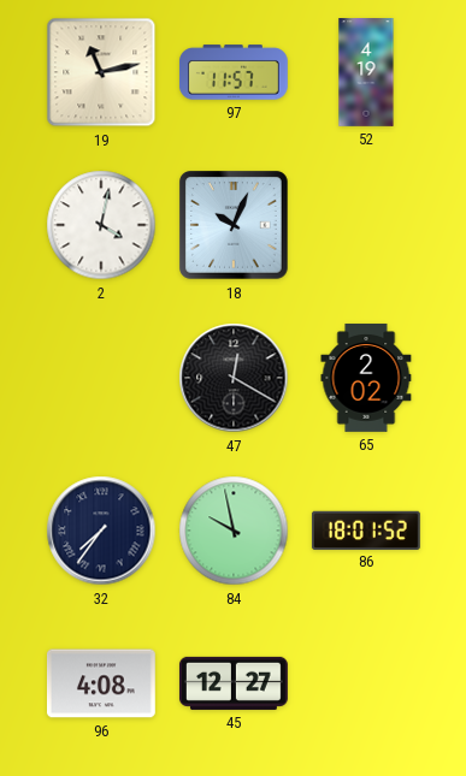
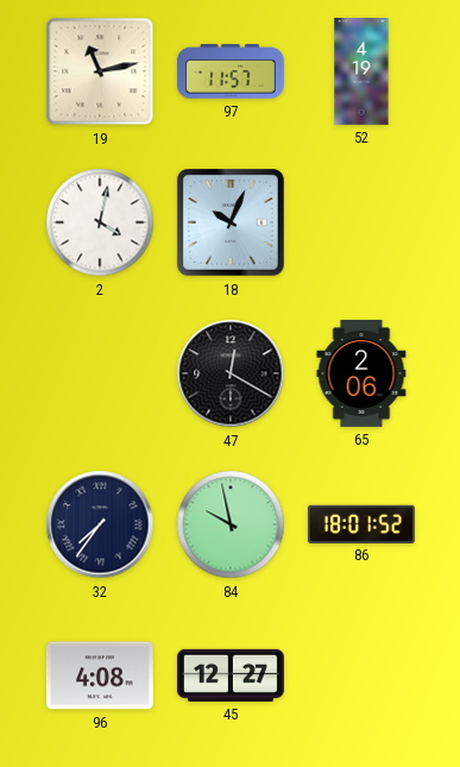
65: 2:02 -> 2:06 (361, 373)
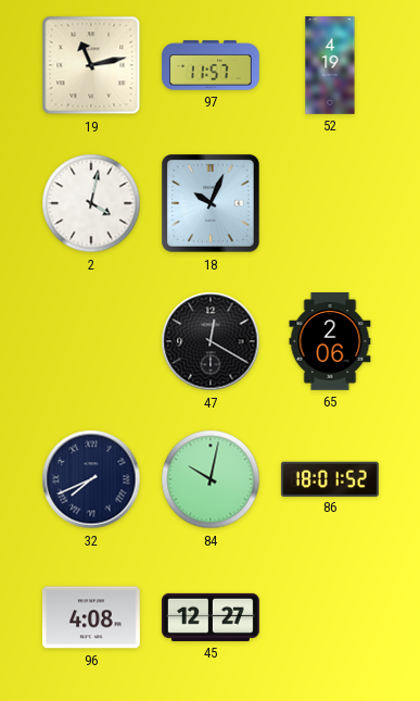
32: 7:36 -> 7:41 (91, 479)
84: 9:58 -> 10:02 (211, 479)
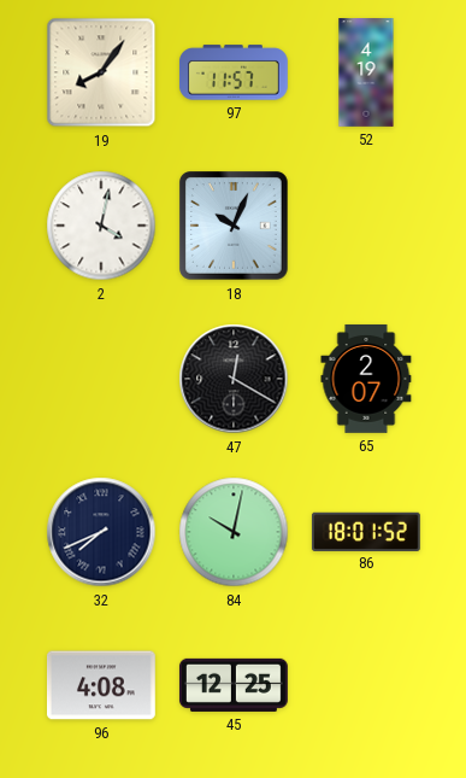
19: 11:13 -> 8:06 (101, 72)
65: 2:06 -> 2:07 (366, 379)
45: 12:27 -> 12:25 (234, 685)
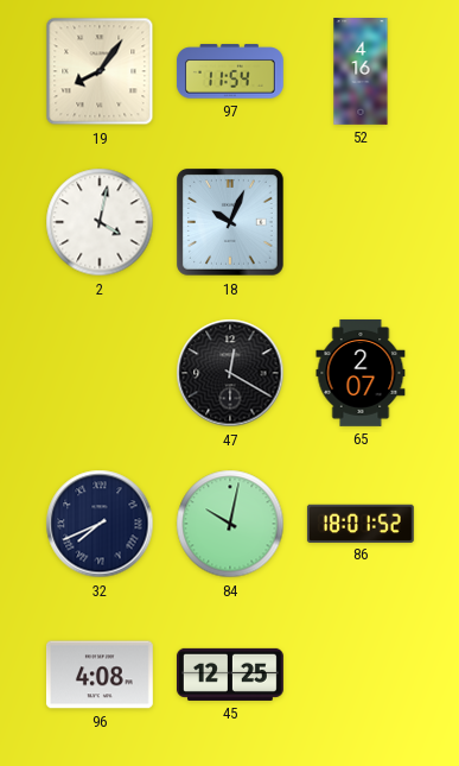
97: 11:57 -> 11:54 (230, 71)
52: 4:19 -> 4:16 (361, 72)
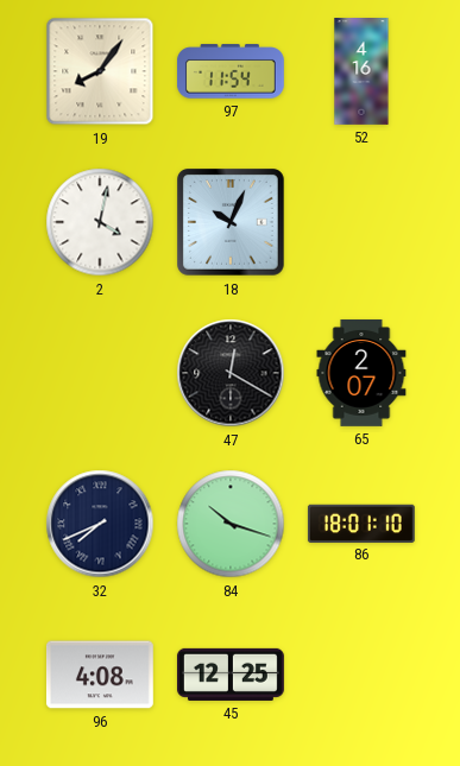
84: 10:02 -> 10:18 (231, 524)
86: 18:01:52 -> 18:01:10 (361, 523)
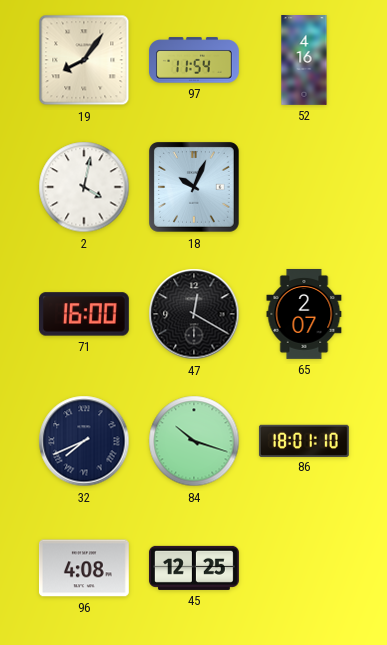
71: none -> 16:00 (84, 314)
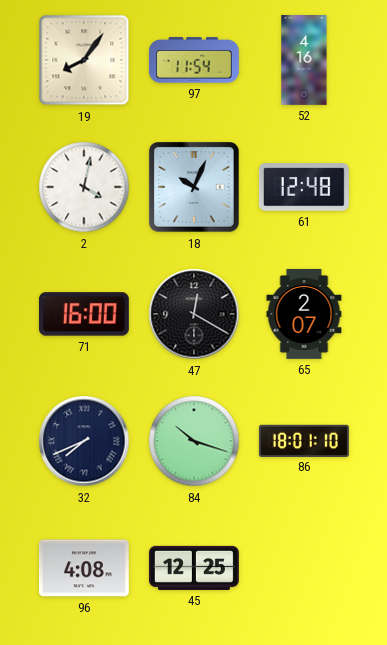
61: none -> 12:48 (304, 187)
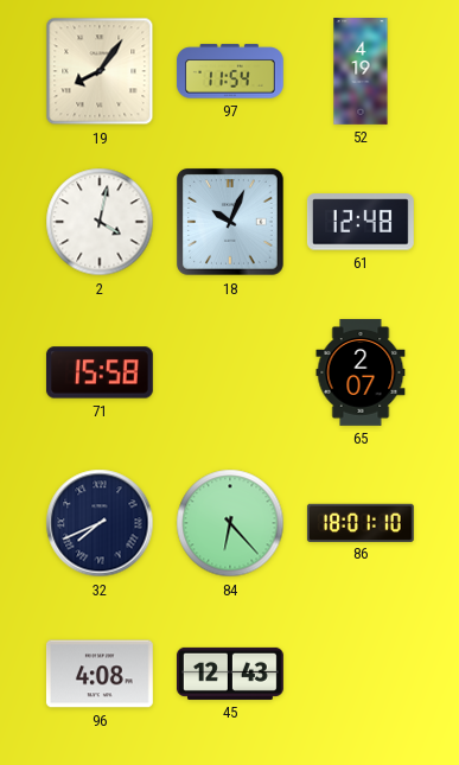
52: 4:16 -> 4:19 (361, 72)
71: 16:00 -> 15:58 (100, 372)
47: 12:20 -> none (194, 314)
84: 10:18 -> 6:23 (230, 523)
45: 12:25 -> 12:43 (230, 674)
